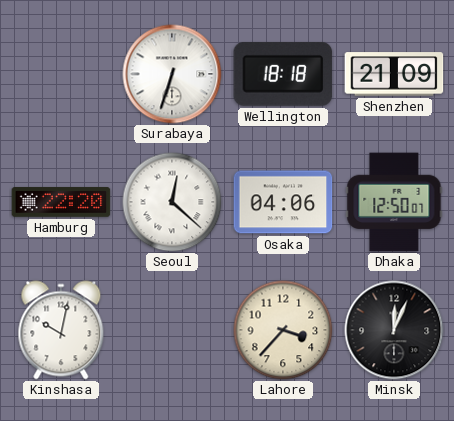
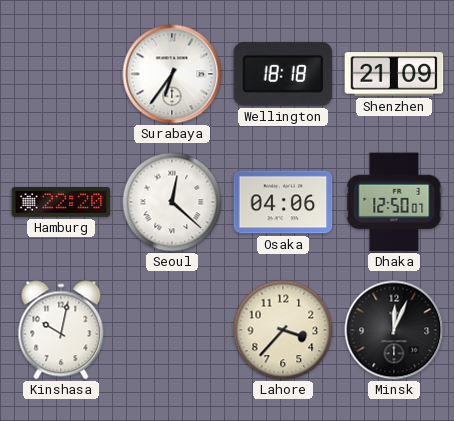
Surabaya: 6:33 -> 6:36 (172, 74)
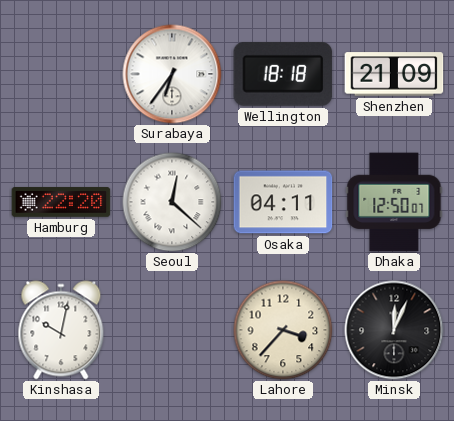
Osaka: 04:06 -> 04:11 (283, 202)
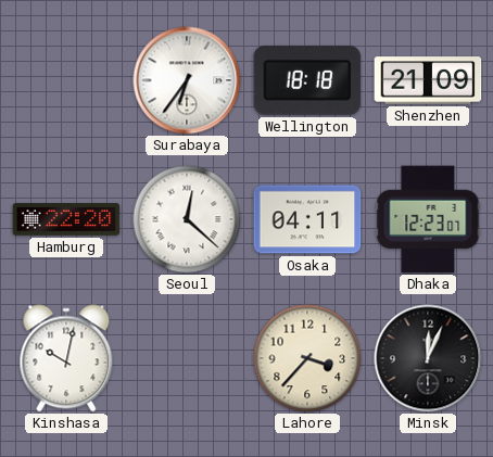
Dhaka: 12:50 -> 12:23 (428, 219)
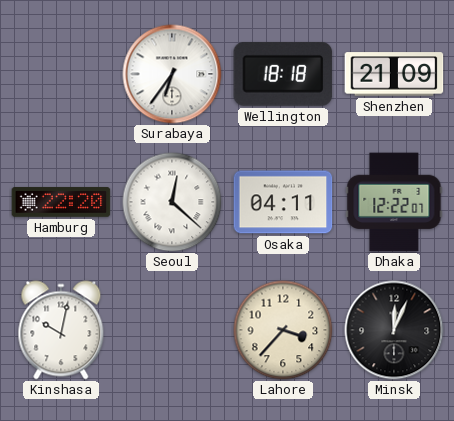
Dhaka: 12:23 -> 12:22 (394, 202)
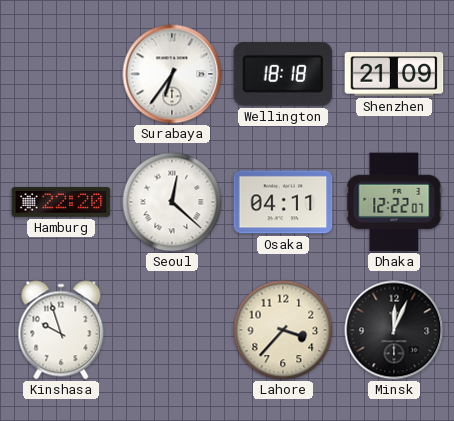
Kinshasa: 10:02 -> 9:57 (61, 330)
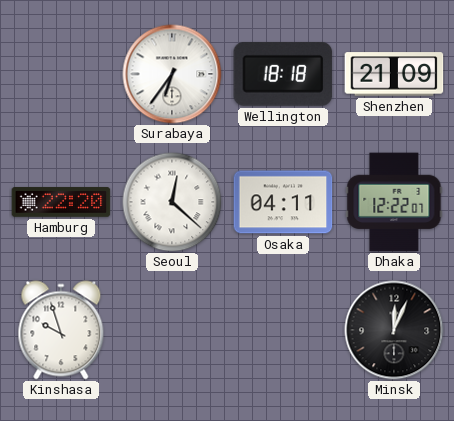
Lahore: 3:37 -> none (283, 330)
